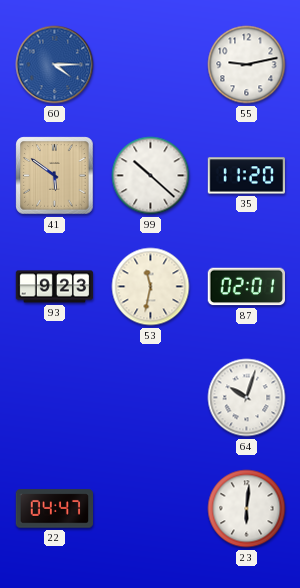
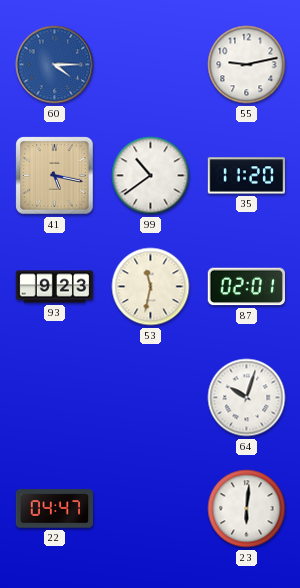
41: 5:51 -> 5:17 (55, 176)
99: 10:22 -> 10:39 (151, 176)
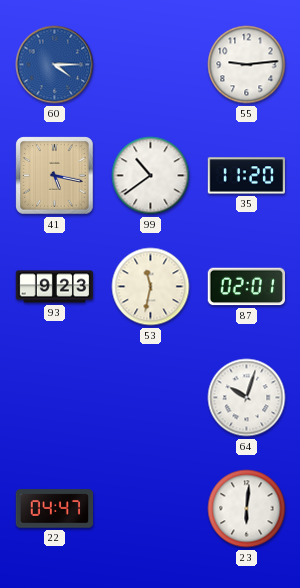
55: 9:13 -> 9:14 (247, 65)
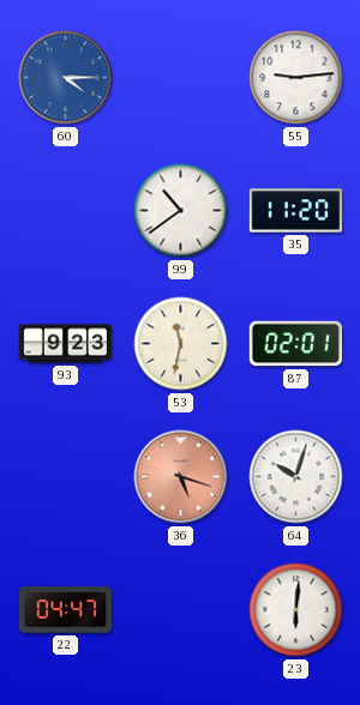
41: 5:17 -> none (55, 176)
36: none -> 5:18 (181, 477)
